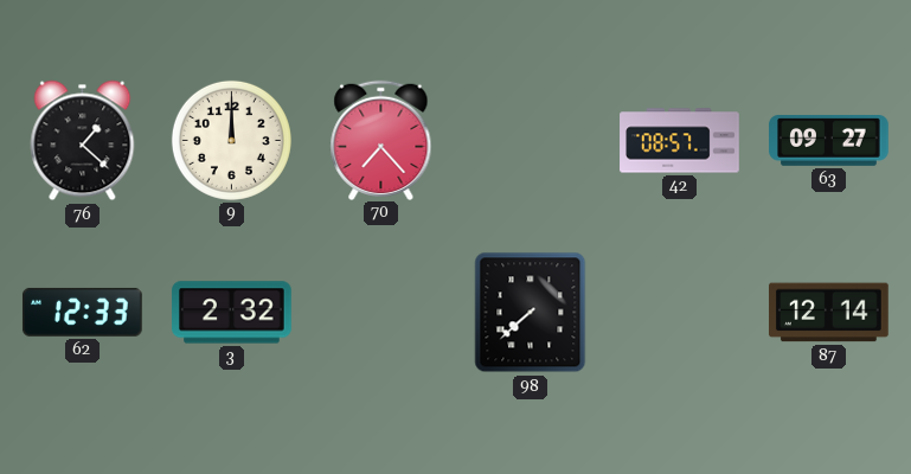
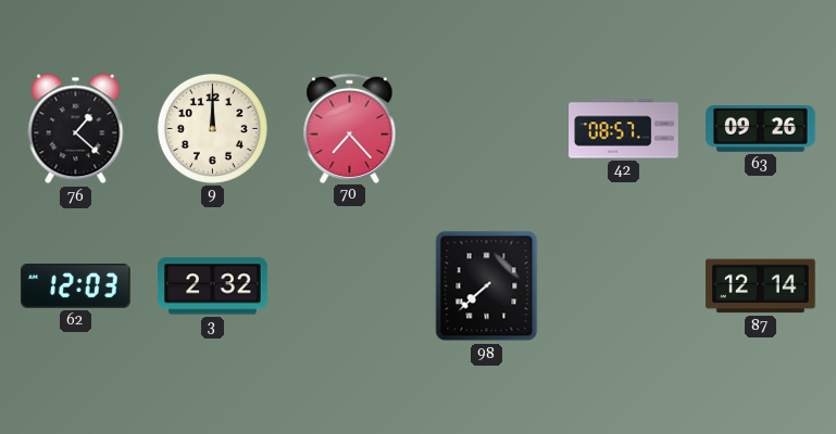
63: 09:27 -> 09:26 (761, 129)
62: 12:33 -> 12:03 (75, 285)
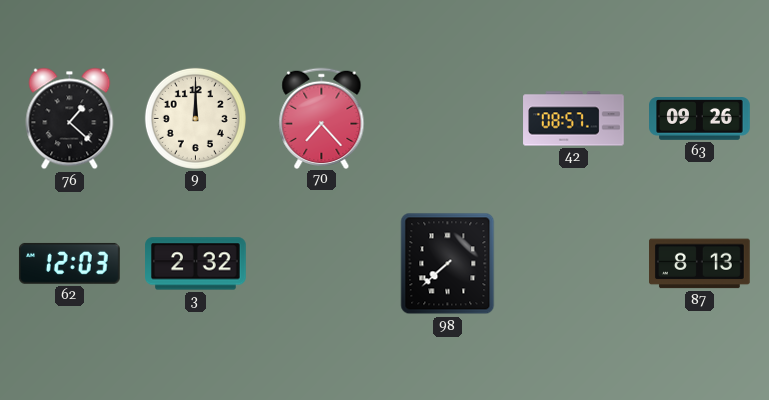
87: 12:14 -> 8:13 (700, 264)
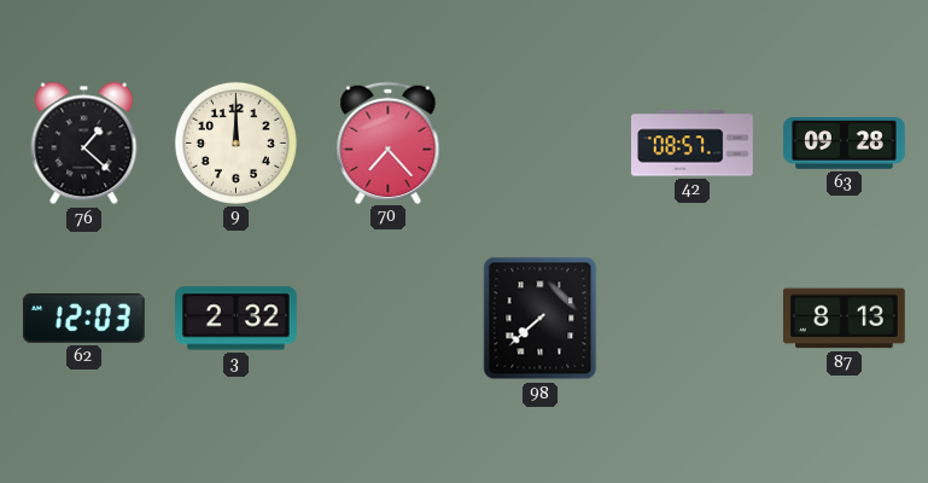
63: 09:26 -> 09:28 (845, 144)
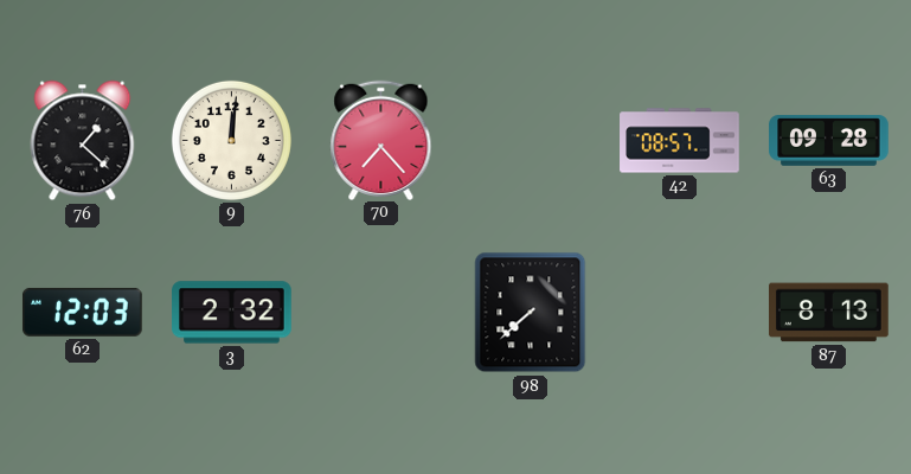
9: 12:00 -> 12:01 (231, 140)
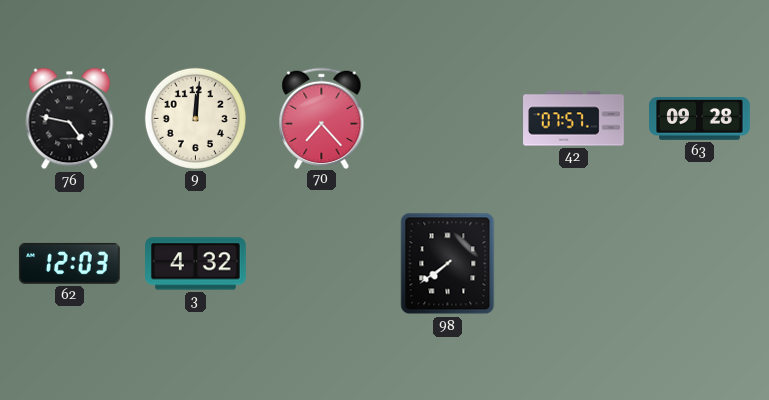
76: 1:22 -> 4:47 (70, 119)
42: 08:57 -> 07:57 (574, 119)
3: 2:32 -> 4:32 (196, 264)
98: 7:38 -> 7:39 (448, 264)
87: 8:13 -> none (829, 313)
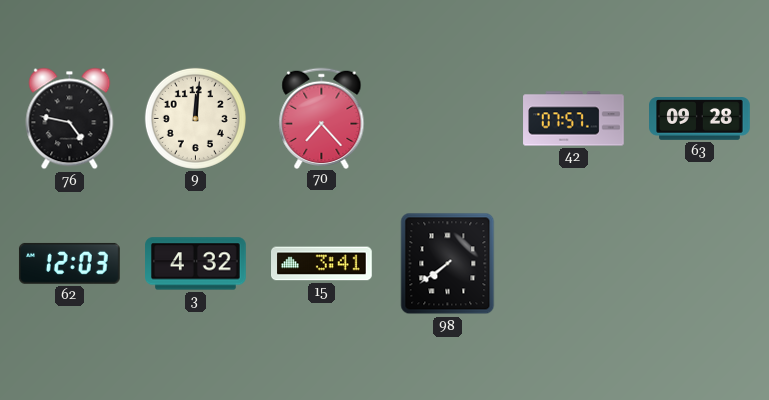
15: none -> 3:41 (322, 264)
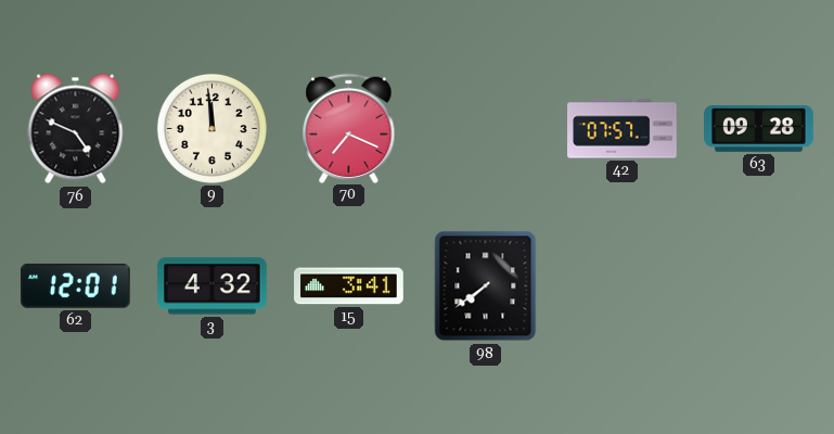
76: 4:47 -> 4:49 (76, 129)
9: 12:01 -> 11:59 (211, 128)
70: 7:23 -> 7:19 (349, 128)
62: 12:03 -> 12:01 (75, 285)
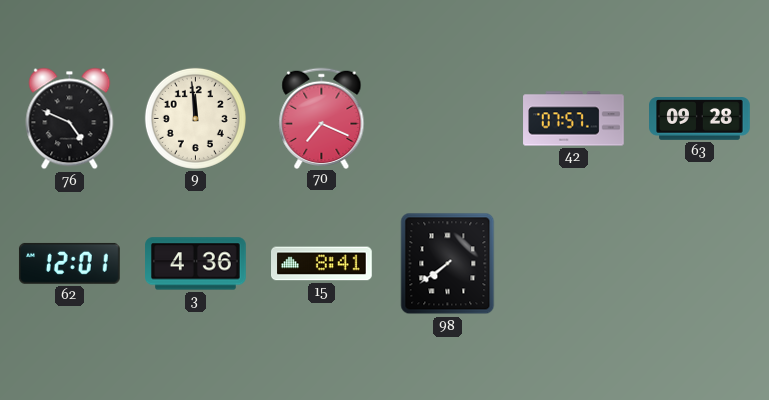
3: 4:32 -> 4:36 (196, 264)
15: 3:41 -> 8:41 (322, 264)
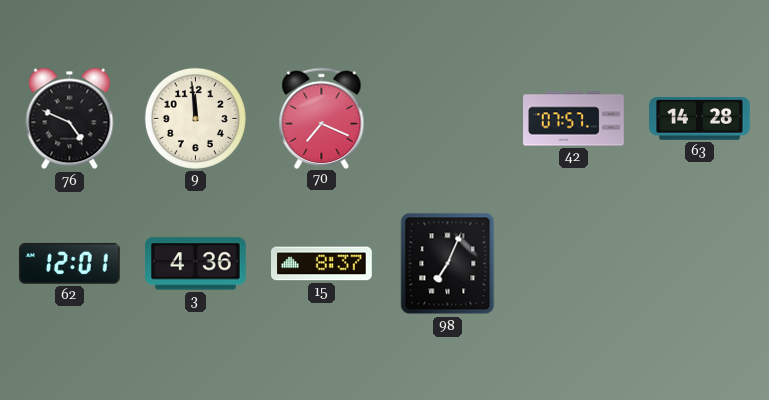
63: 09:28 -> 14:28 (700, 119)
15: 8:41 -> 8:37 (322, 264)
98: 7:39 -> 7:04 (448, 264)
